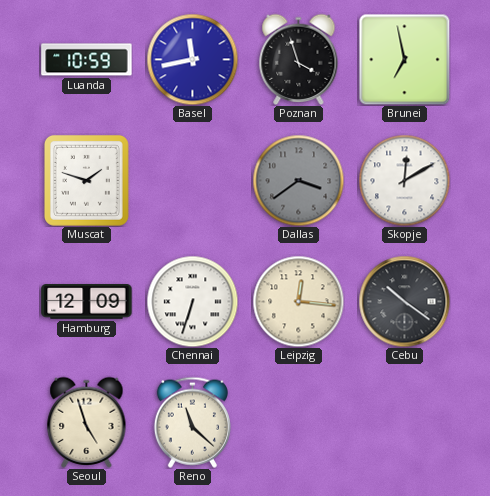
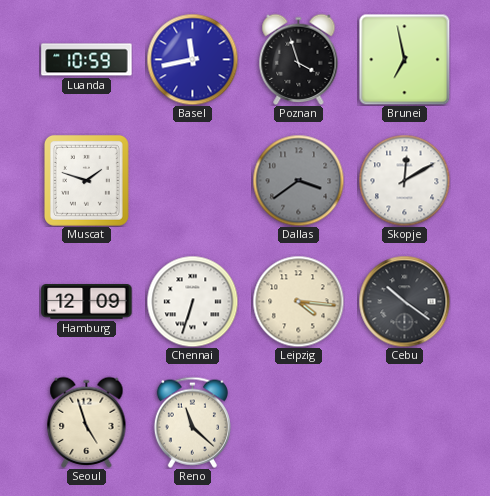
Leipzig: 12:16 -> 4:16 (298, 301)
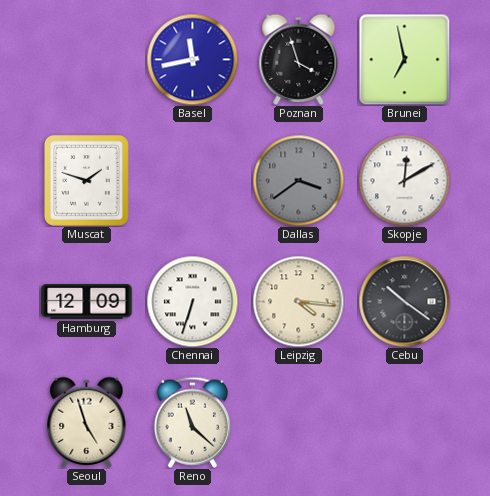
Luanda: 10:59 -> none (87, 60)
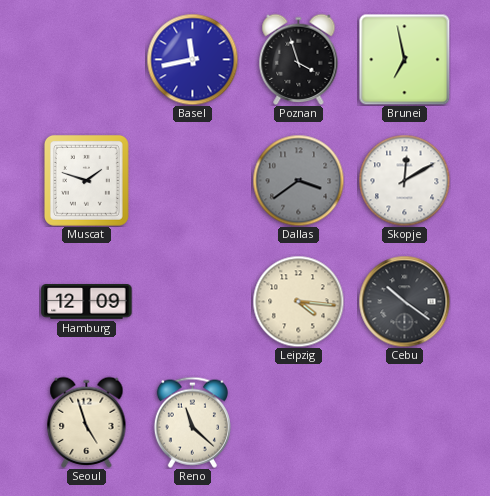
Chennai: 6:33 -> none (192, 301)
